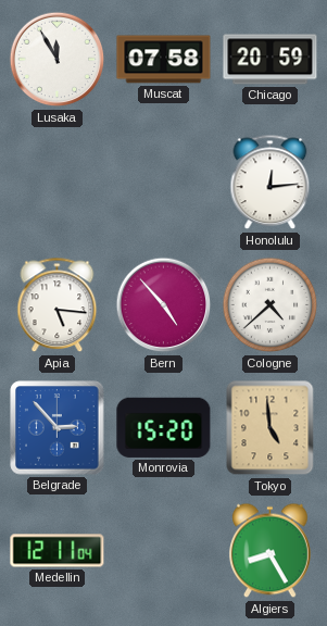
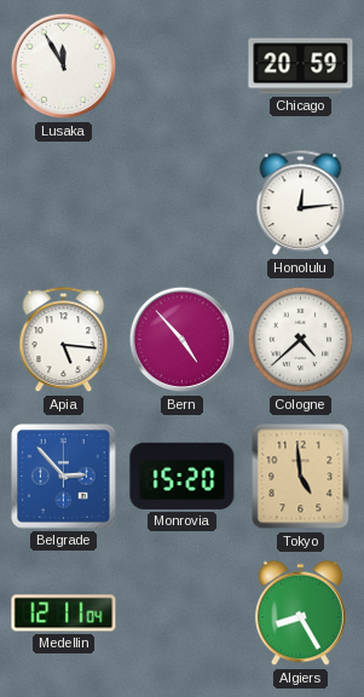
Muscat: 07:58 -> none (164, 60)
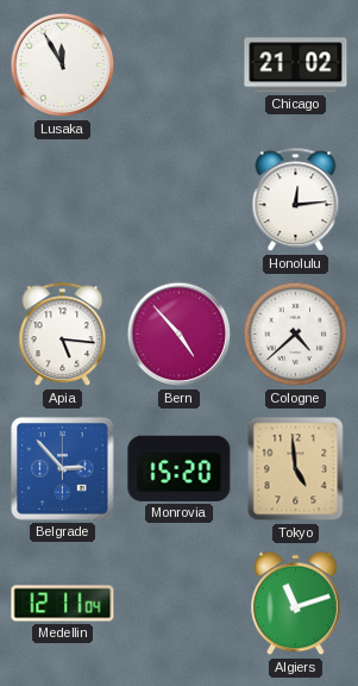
Chicago: 20:59 -> 21:02 (296, 66)
Algiers: 8:25 -> 11:12 (296, 604)
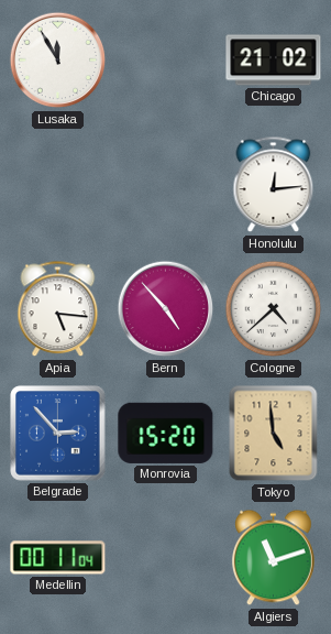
Medellin: 12:11 -> 00:11 (58, 558)
